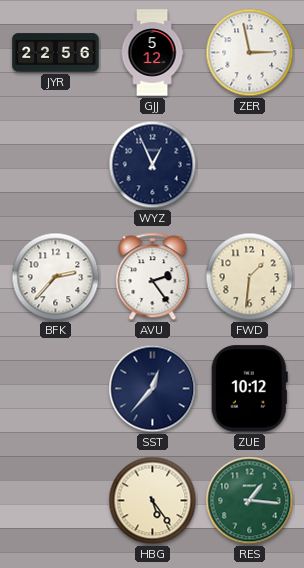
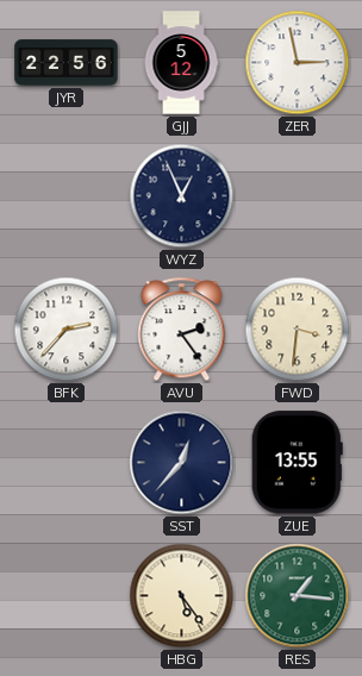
FWD: 1:31 -> 3:31 (298, 330)
ZUE: 10:12 -> 13:55 (297, 463)
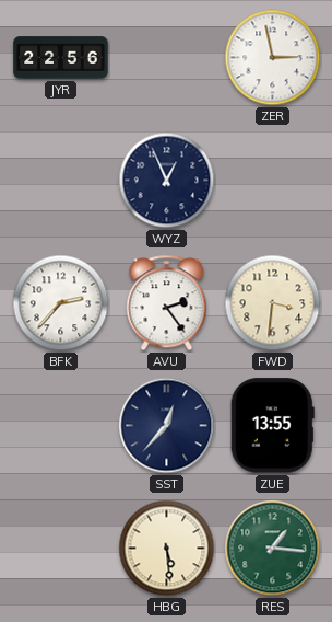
GJJ: 5:12 -> none (181, 63)
HBG: 5:24 -> 5:29 (167, 549)
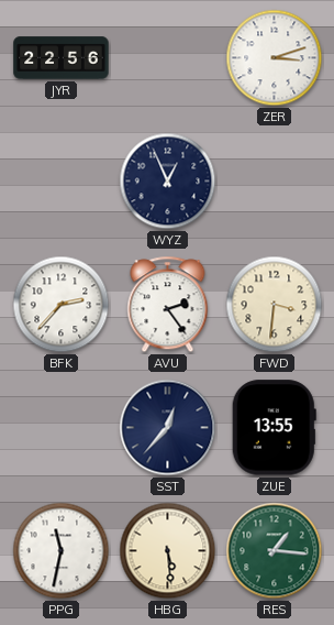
ZER: 2:58 -> 3:12 (275, 58)
PPG: none -> 11:32 (62, 551)
